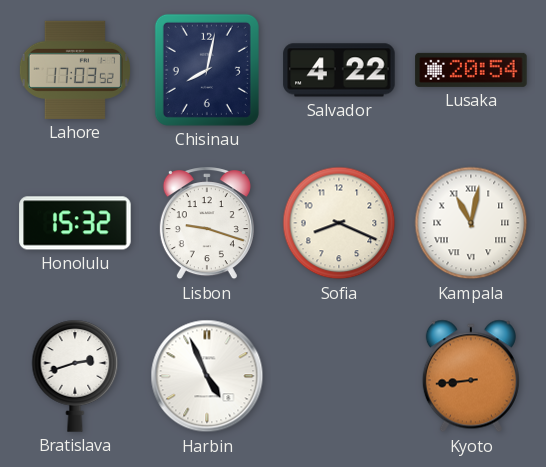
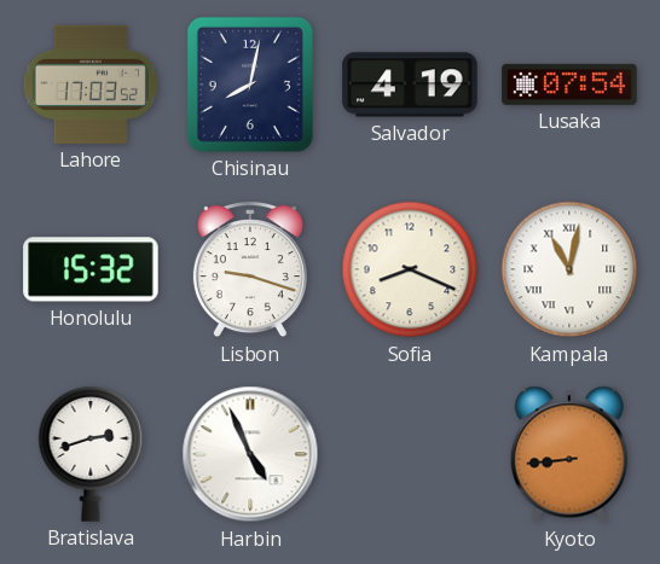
Salvador: 4:22 -> 4:19 (410, 85)
Lusaka: 20:54 -> 07:54 (569, 85)
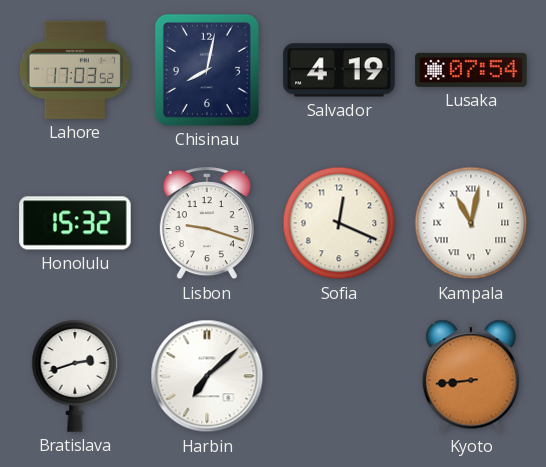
Sofia: 8:19 -> 12:19 (339, 223)
Harbin: 4:56 -> 7:08 (207, 376)
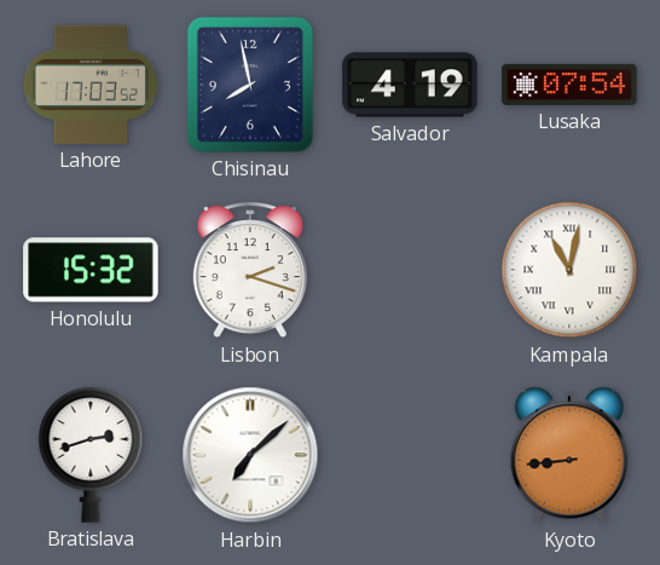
Chisinau: 8:02 -> 7:58 (250, 85)
Lisbon: 9:18 -> 2:18 (250, 271)
Sofia: 12:19 -> none (339, 223)
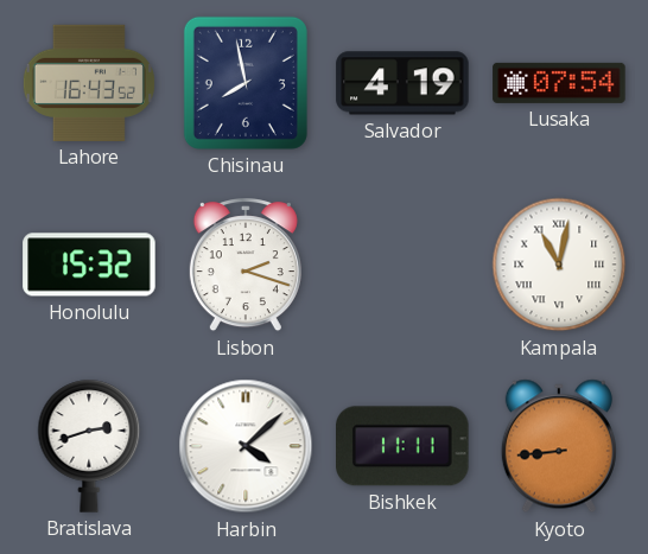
Lahore: 17:03 -> 16:43 (89, 83)
Harbin: 7:08 -> 4:08 (246, 446)
Bishkek: none -> 11:11 (404, 446)
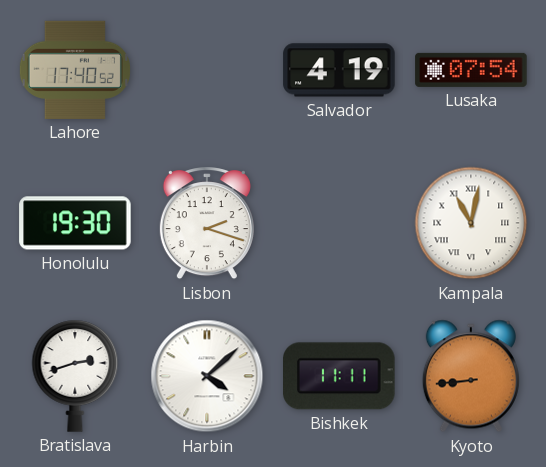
Lahore: 16:43 -> 17:40 (75, 70)
Chisinau: 7:58 -> none (246, 83)
Honolulu: 15:32 -> 19:30 (75, 223)
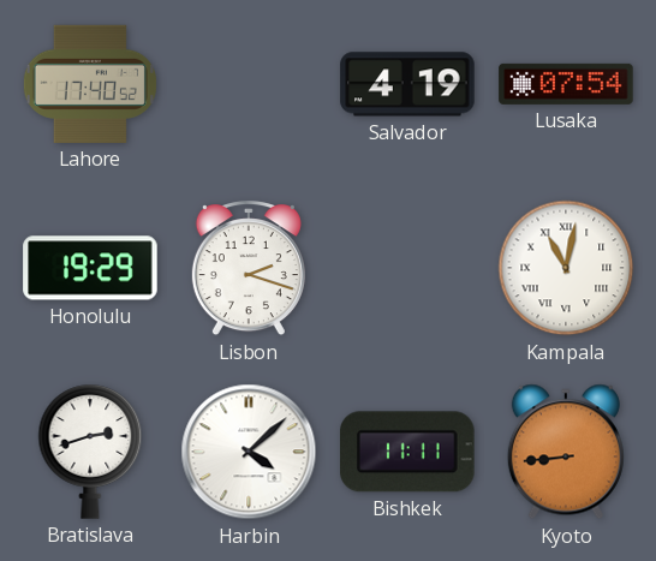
Honolulu: 19:30 -> 19:29 (90, 268)
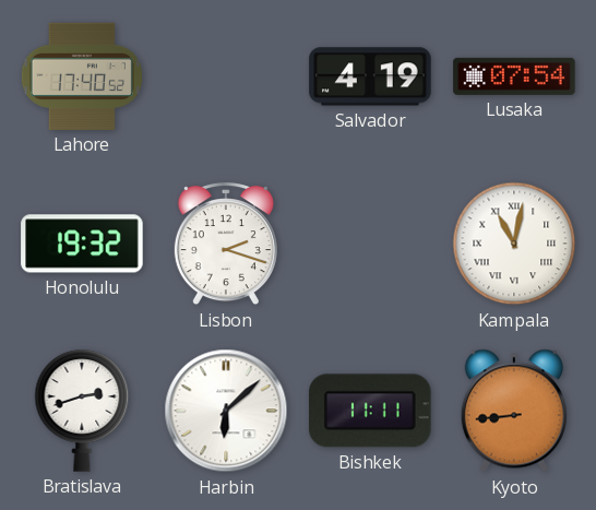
Honolulu: 19:29 -> 19:32 (82, 244)
Harbin: 4:08 -> 6:08 (226, 411)
